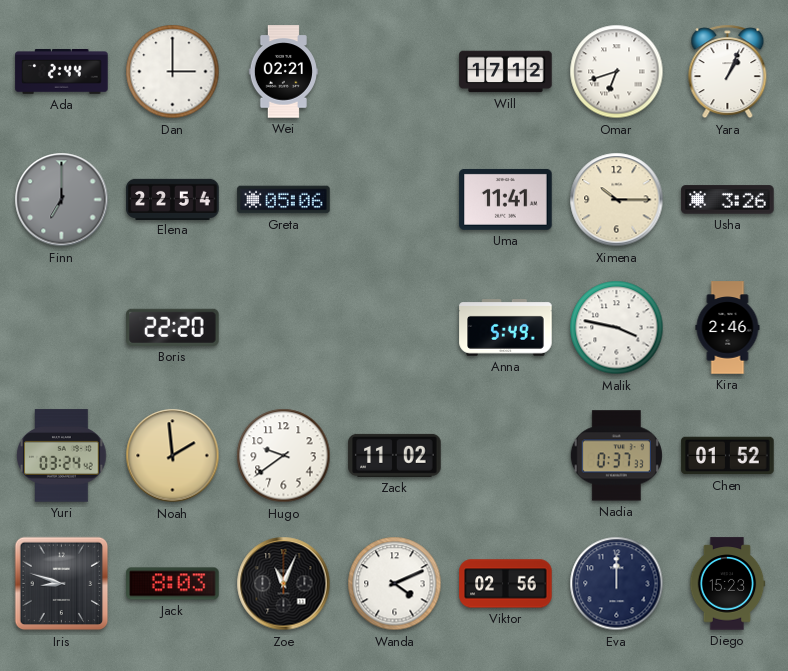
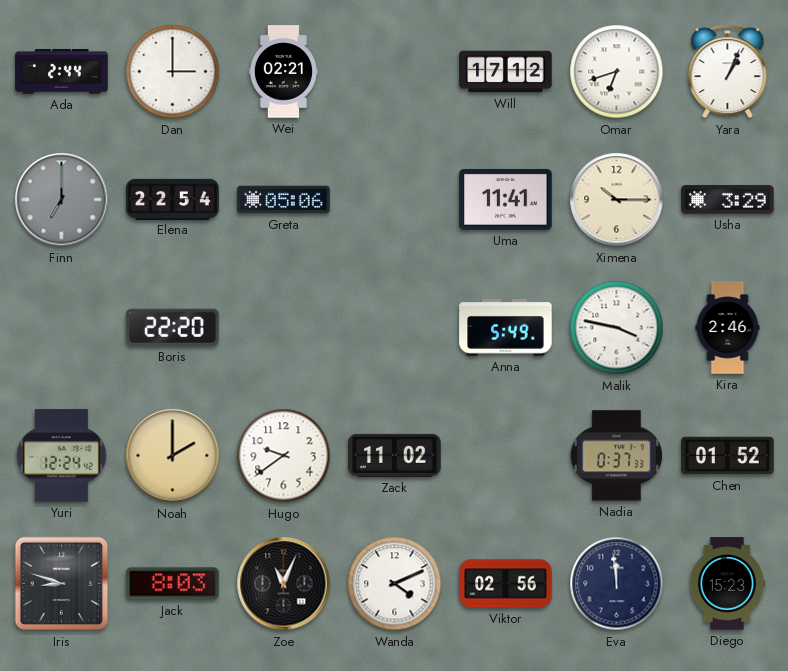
Usha: 3:26 -> 3:29 (728, 200)
Yuri: 03:24 -> 12:24 (62, 456)
Noah: 1:59 -> 2:00 (173, 456)
Eva: 12:00 -> 11:59 (617, 584)
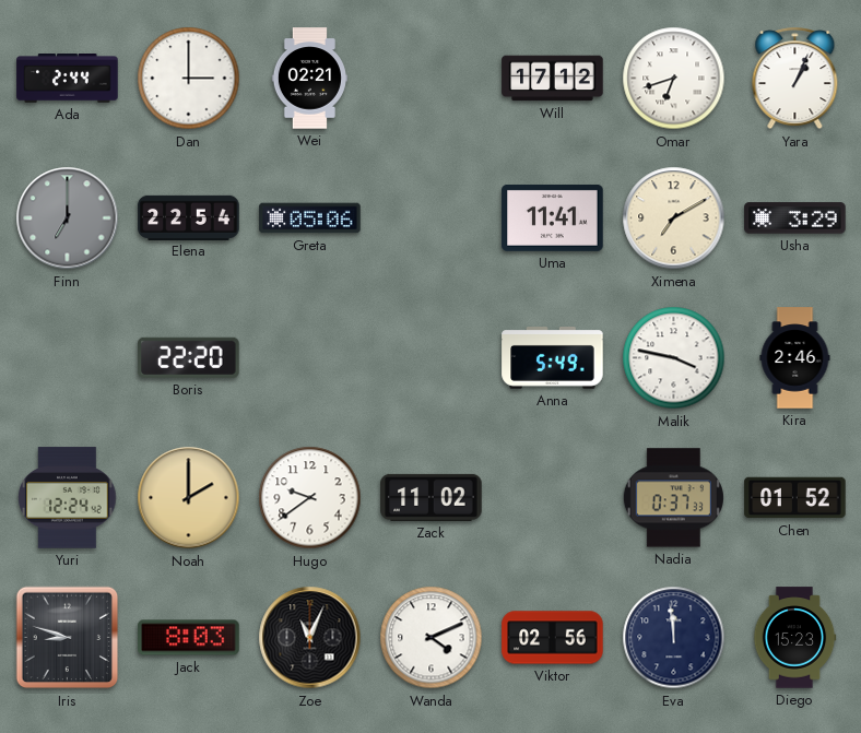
Ximena: 10:15 -> 7:10 (674, 218)
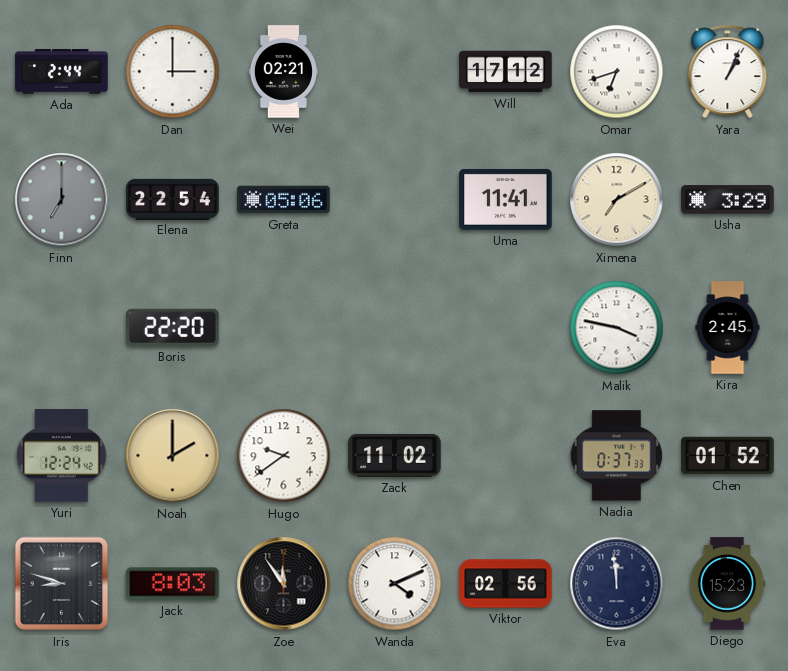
Anna: 5:49 -> none (553, 358)
Kira: 2:46 -> 2:45 (728, 328)
Zoe: 11:04 -> 11:54 (284, 584)
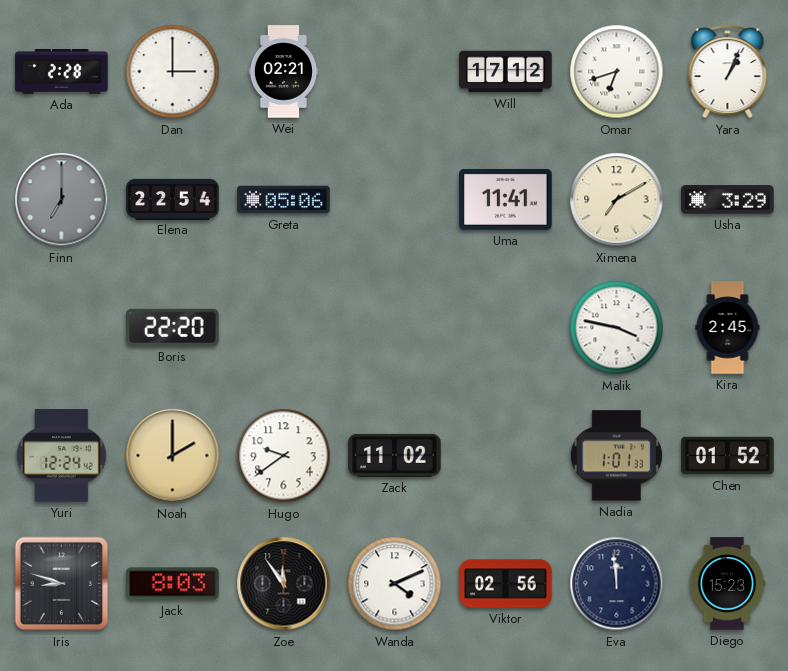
Ada: 2:44 -> 2:28 (62, 72)
Nadia: 0:37 -> 1:01 (616, 456)
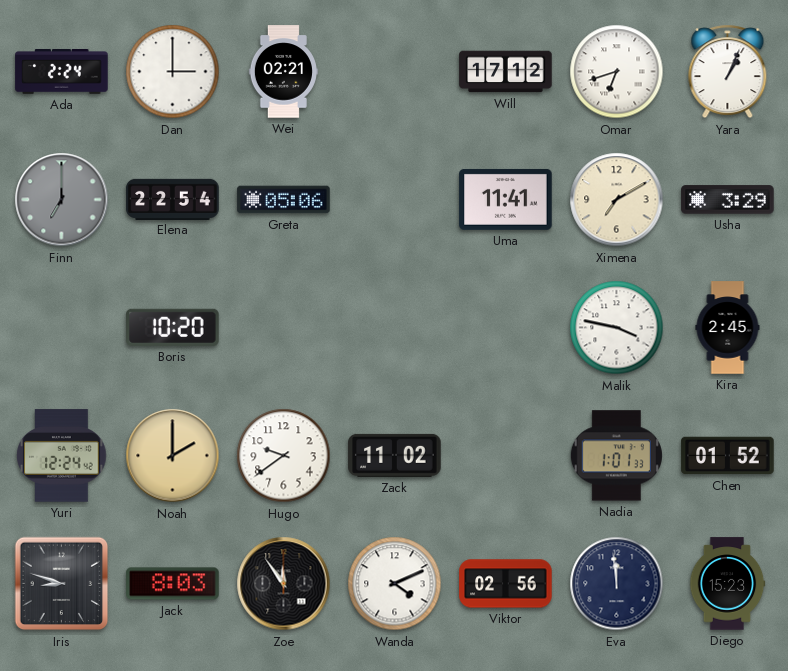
Ada: 2:28 -> 2:24 (62, 72)
Boris: 22:20 -> 10:20 (173, 327)
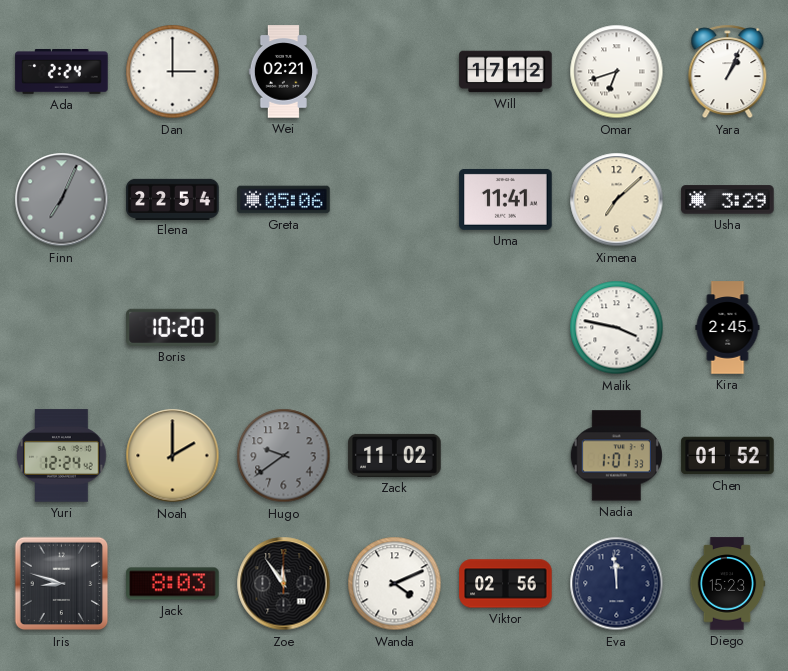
Finn: 7:00 -> 7:04 (62, 200)
Ximena: 7:10 -> 7:08 (617, 200)
Hugo dial: white -> grey (284, 456)
